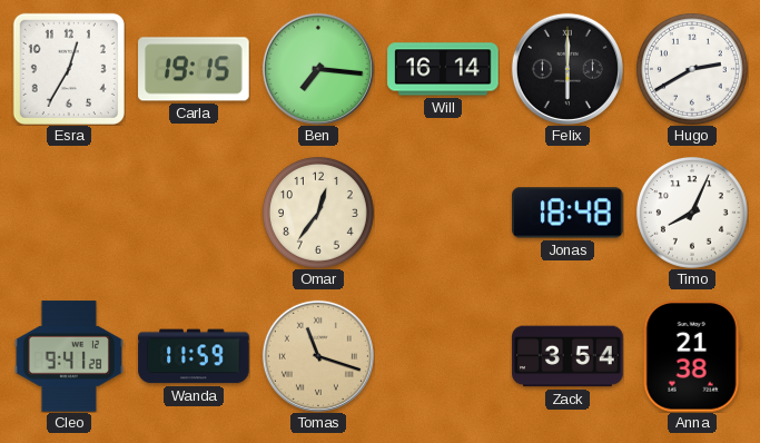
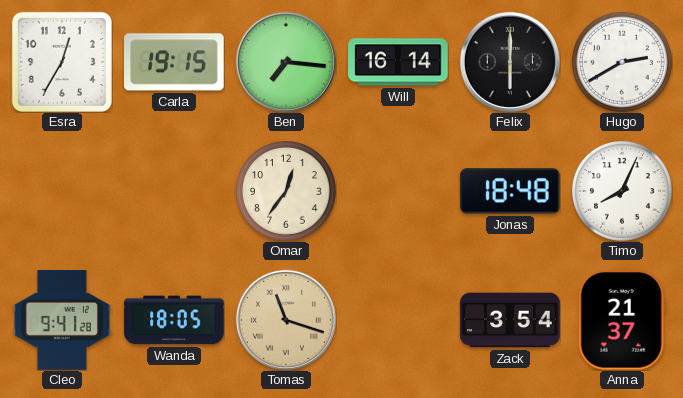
Wanda: 11:59 -> 18:05 (174, 320)
Anna: 21:38 -> 21:37 (622, 320)
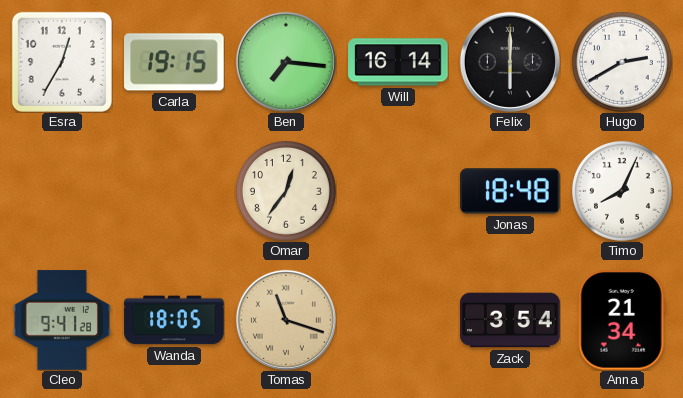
Anna: 21:37 -> 21:34 (622, 320)
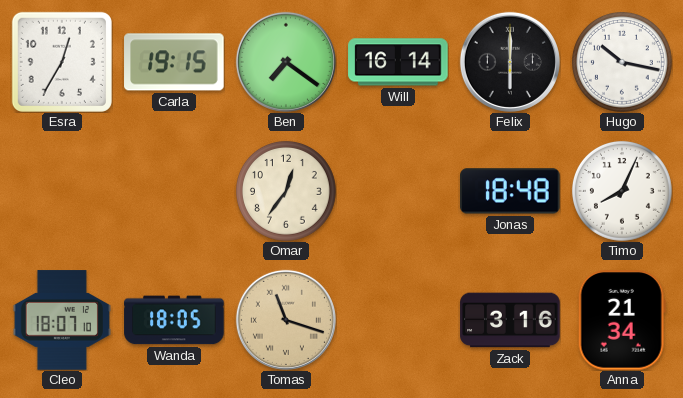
Ben: 7:16 -> 7:21 (286, 62)
Hugo: 2:40 -> 10:17 (622, 62)
Cleo: 9:41 -> 18:07 (62, 320)
Zack: 3:54 -> 3:16 (510, 320)
